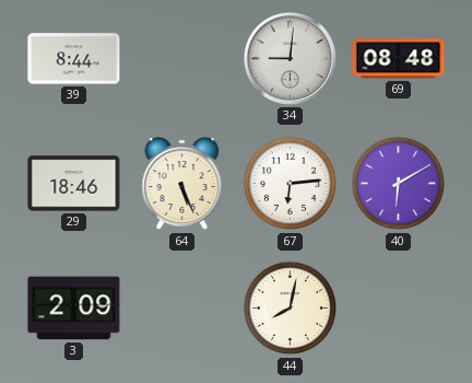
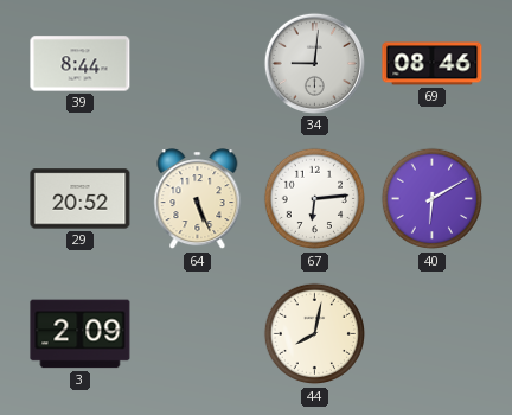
69: 08:48 -> 08:46 (433, 64)
29: 18:46 -> 20:52 (81, 199)
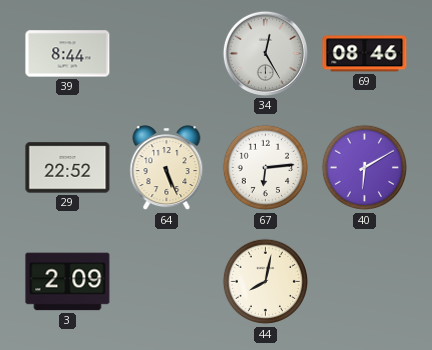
34: 9:01 -> 12:25 (265, 53)
29: 20:52 -> 22:52 (68, 168)
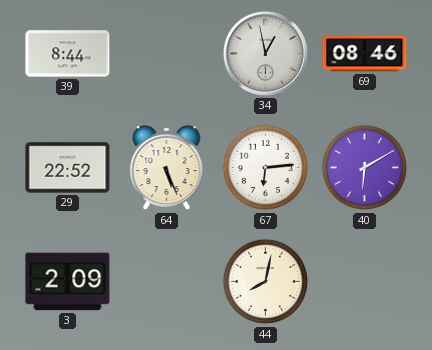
34: 12:25 -> 12:58 (265, 53)
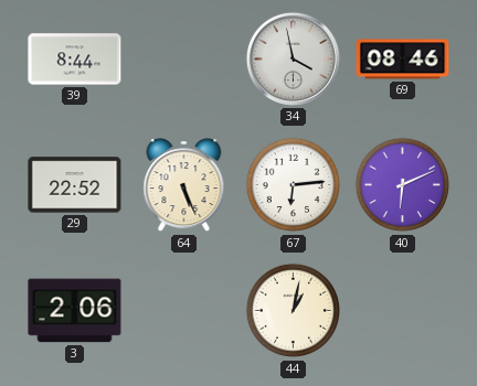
34: 12:58 -> 3:58 (293, 58)
40: 6:10 -> 6:11 (403, 185)
3: 2:09 -> 2:06 (75, 311)
44: 8:02 -> 1:02 (294, 311)
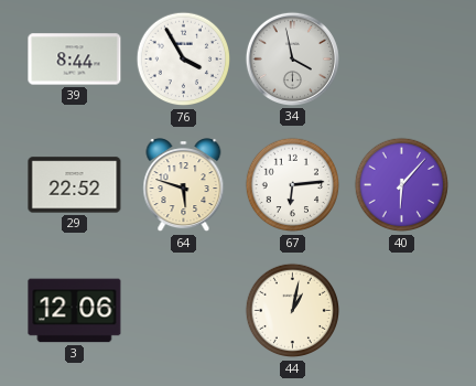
76: none -> 3:55 (184, 60)
69: 08:46 -> none (403, 60)
64: 5:26 -> 5:48 (184, 185)
40: 6:11 -> 6:07 (402, 185)
3: 2:06 -> 12:06 (75, 311)
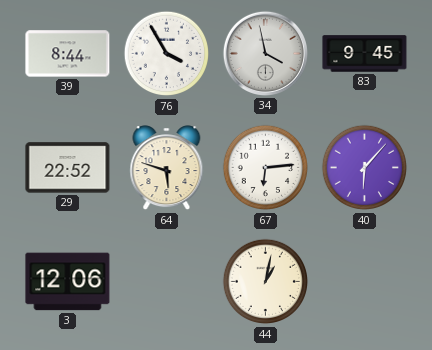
83: none -> 9:45 (365, 54)
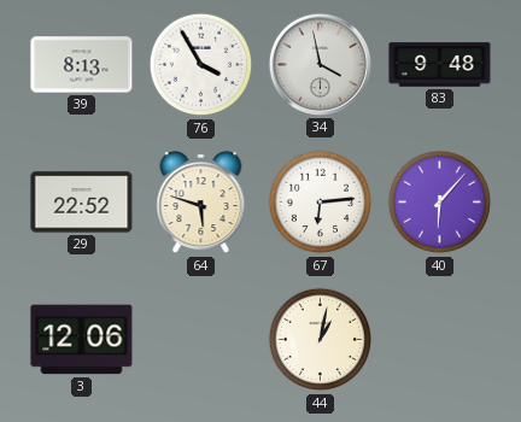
39: 8:44 -> 8:13 (82, 65)
83: 9:45 -> 9:48 (440, 65)
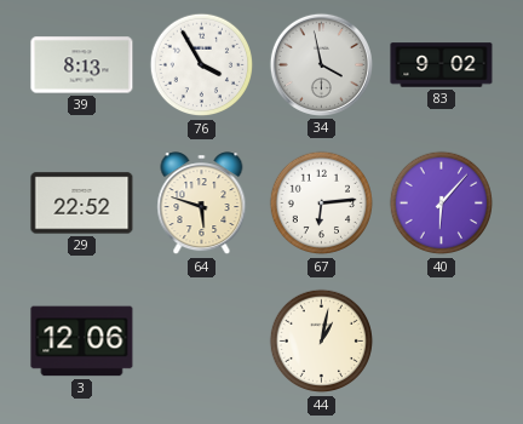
83: 9:48 -> 9:02 (442, 65)
